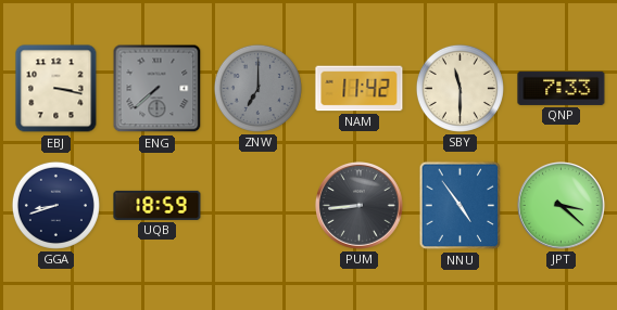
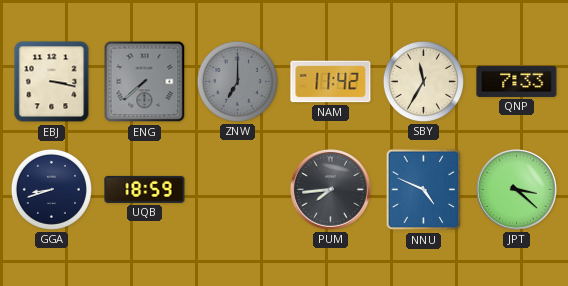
SBY: 11:30 -> 11:35 (423, 81)
PUM: 8:44 -> 7:44 (331, 190)
NNU: 4:54 -> 4:49 (424, 190)
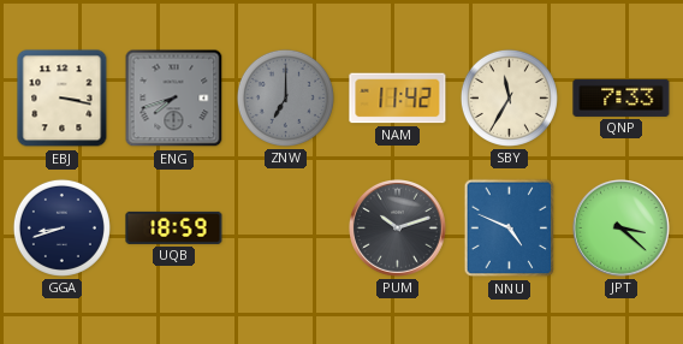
ENG: 7:38 -> 7:42 (174, 99)
PUM: 7:44 -> 10:12 (398, 229)
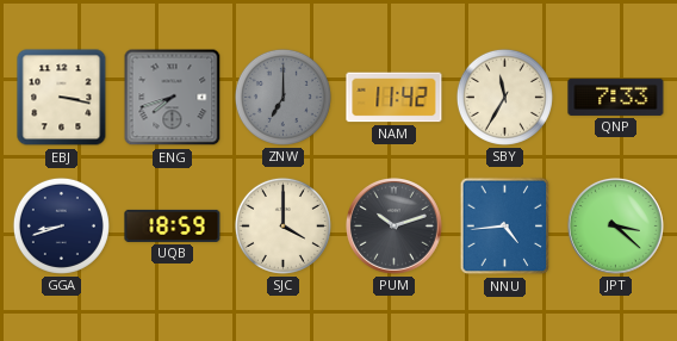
SJC: none -> 4:00 (282, 225)
NNU: 4:49 -> 4:44 (505, 227)
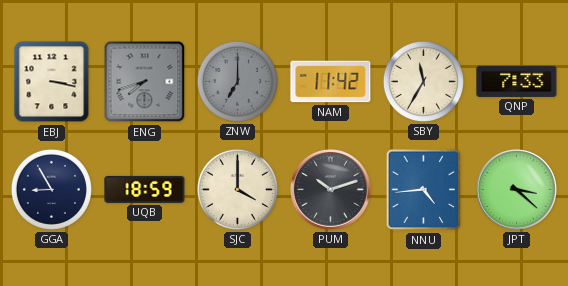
GGA: 8:42 -> 8:55 (51, 189)
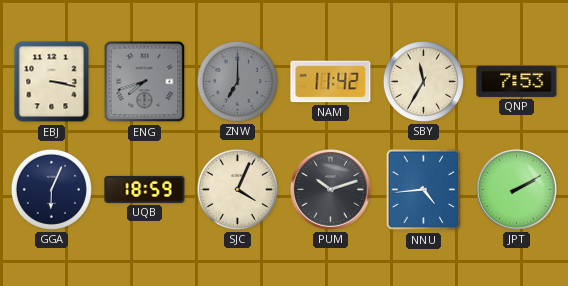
QNP: 7:33 -> 7:53 (517, 81)
GGA: 8:55 -> 6:04 (51, 189)
SJC: 4:00 -> 4:04 (237, 189)
JPT: 3:22 -> 2:10 (517, 190)
